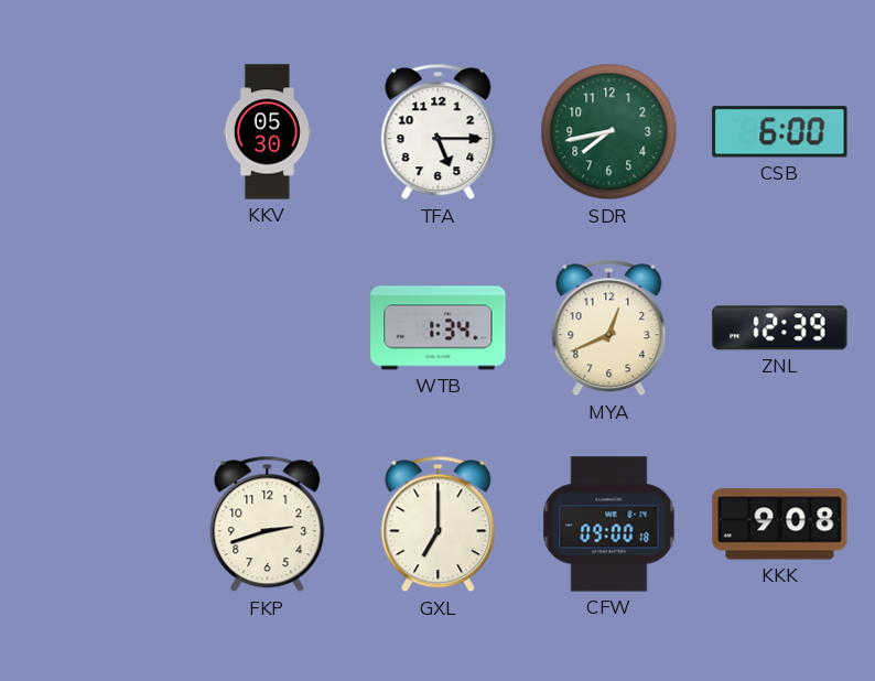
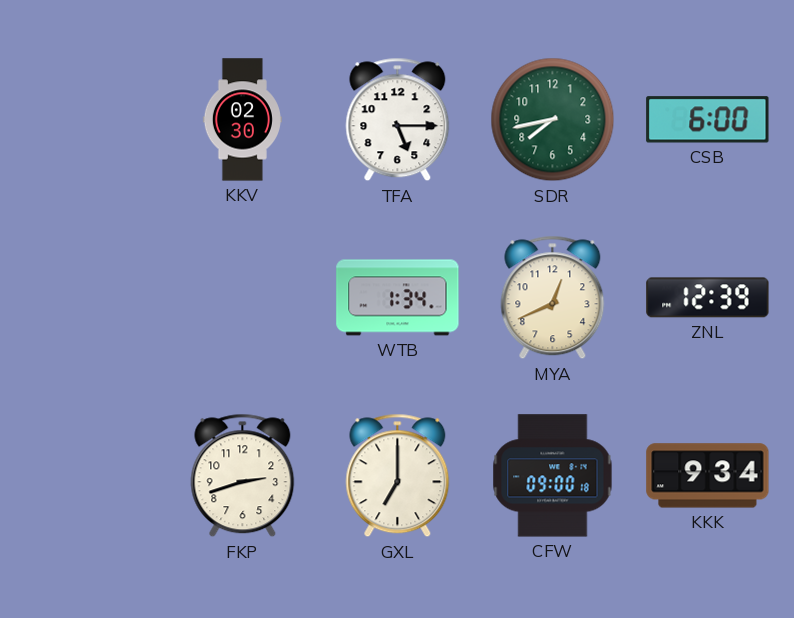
KKV: 05:30 -> 02:30 (242, 120)
KKK: 9:08 -> 9:34 (708, 476)
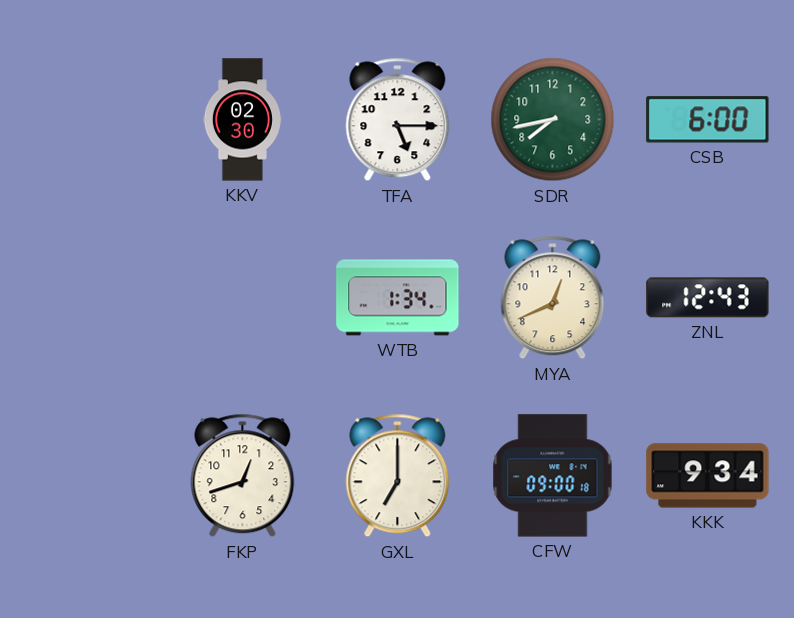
ZNL: 12:39 -> 12:43 (708, 298)
FKP: 2:42 -> 12:42 (243, 476)
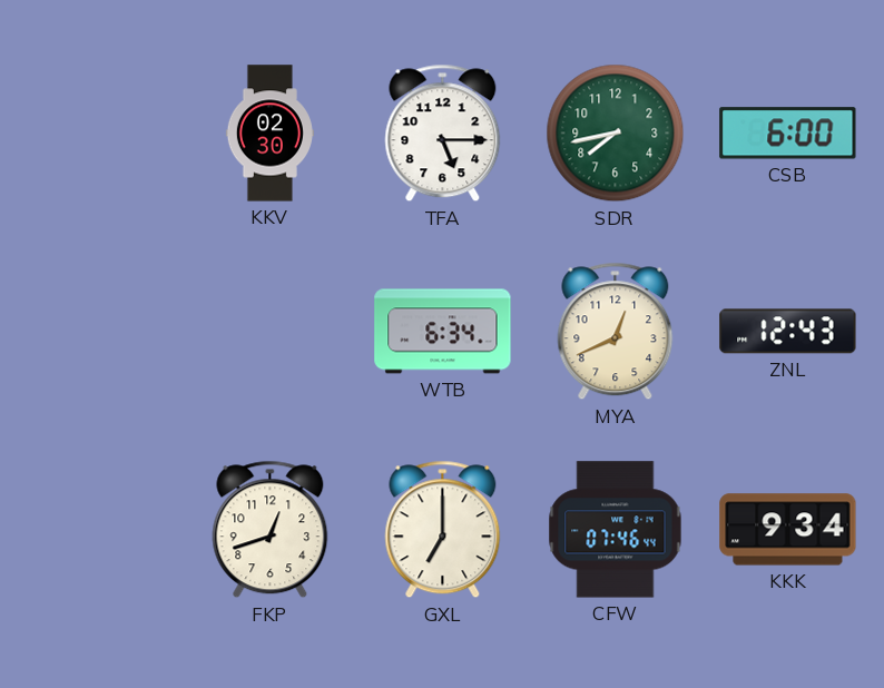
WTB: 1:34 -> 6:34 (443, 332)
CFW: 09:00 -> 07:46 (616, 530)
